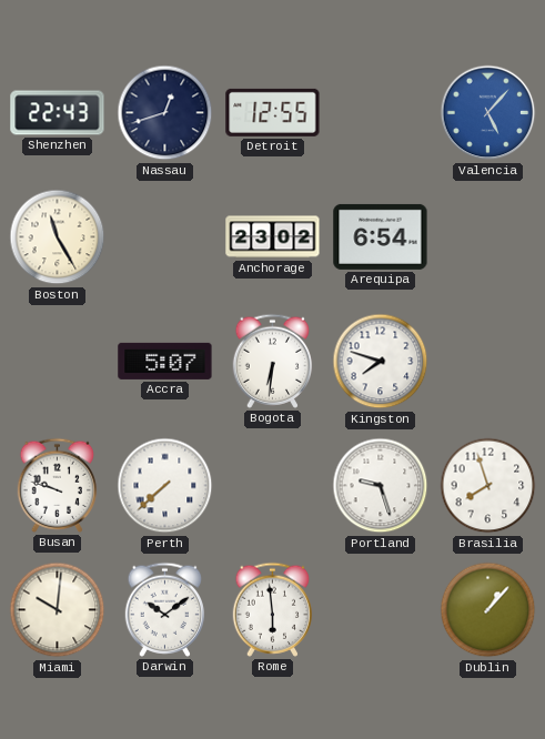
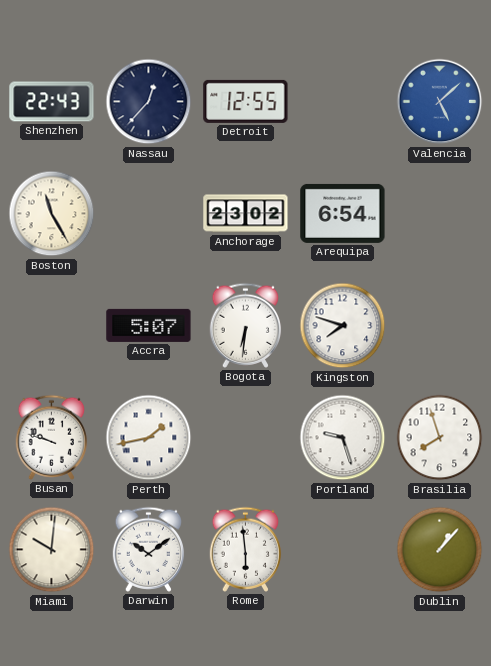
Nassau: 12:42 -> 12:37 (149, 102)
Valencia: 5:07 -> 5:08 (440, 102)
Perth: 7:38 -> 1:43 (149, 438)
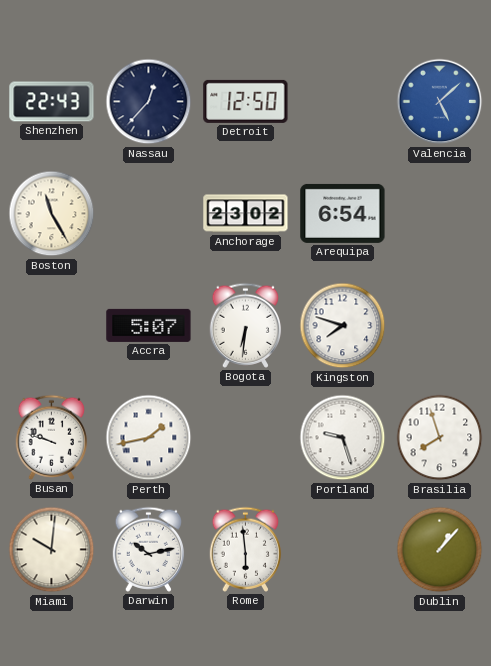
Detroit: 12:55 -> 12:50 (246, 101)
Darwin: 10:09 -> 10:13 (149, 549)
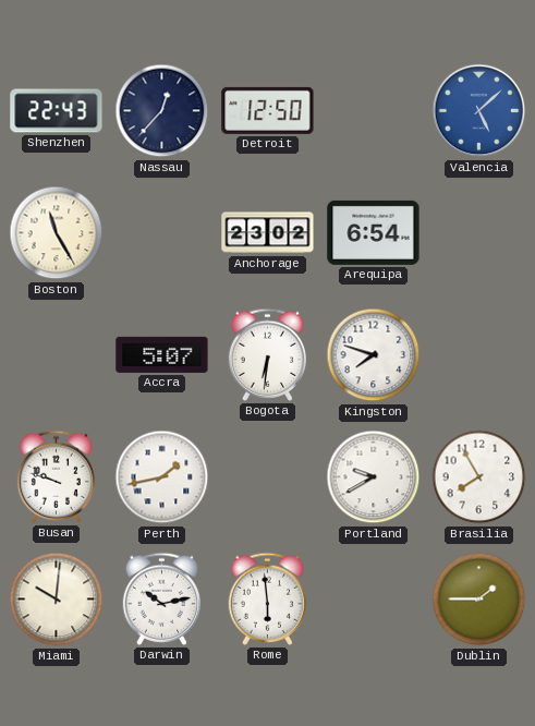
Portland: 9:27 -> 9:40 (374, 477)
Brasilia: 7:57 -> 7:55 (479, 477)
Dublin: 1:07 -> 1:45 (479, 600)
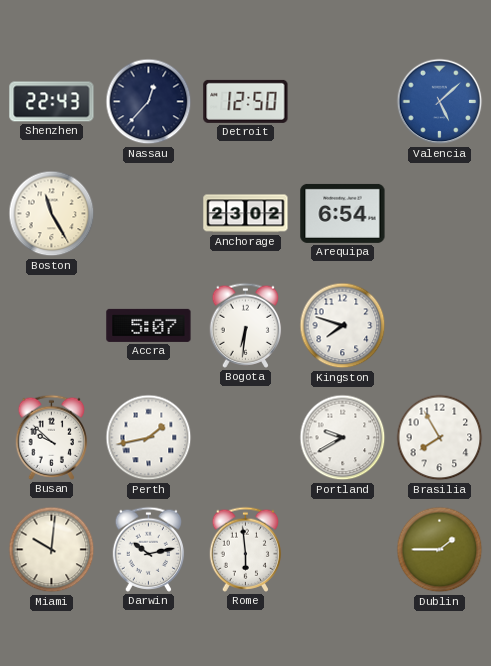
Busan: 9:48 -> 9:52 (52, 437)
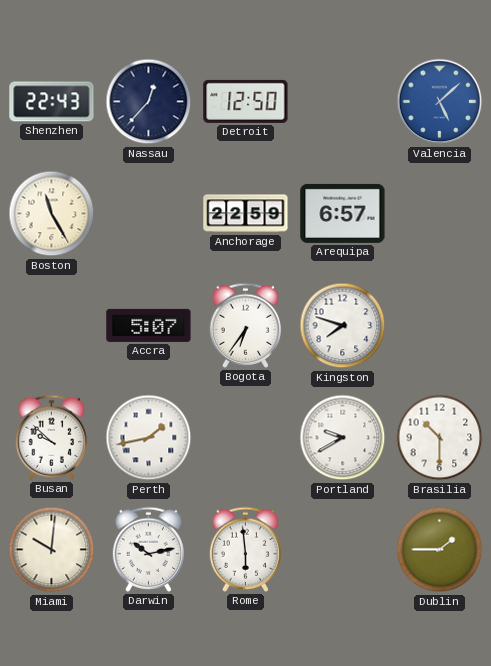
Anchorage: 23:02 -> 22:59 (246, 214)
Arequipa: 6:54 -> 6:57 (343, 213)
Bogota: 6:31 -> 6:36 (246, 325)
Brasilia: 7:55 -> 10:30 (440, 438)
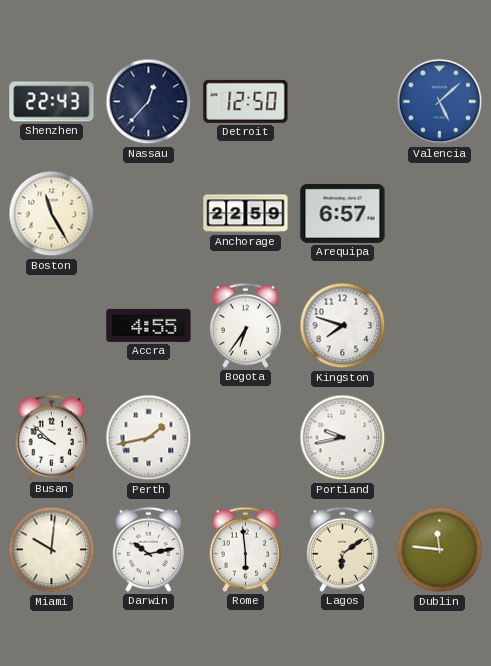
Accra: 5:07 -> 4:55 (149, 325)
Portland: 9:40 -> 9:43 (343, 438)
Brasilia: 10:30 -> none (440, 438)
Lagos: none -> 6:09 (343, 549)
Dublin: 1:45 -> 11:46 (440, 550)
